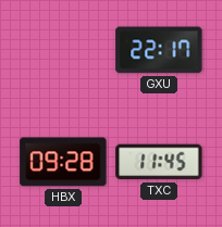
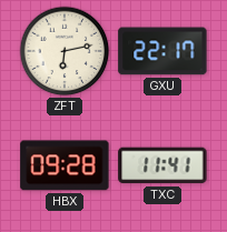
ZFT: none -> 6:13 (65, 51)
TXC: 11:45 -> 11:41 (162, 165)
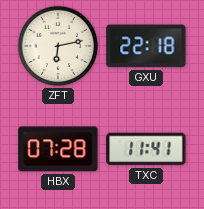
GXU: 22:17 -> 22:18 (146, 46)
HBX: 09:28 -> 07:28 (58, 149)
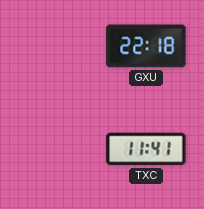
ZFT: 6:13 -> none (58, 46)
HBX: 07:28 -> none (58, 149)
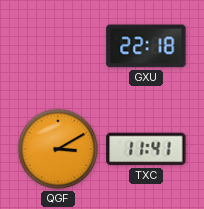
QGF: none -> 3:10 (58, 149)
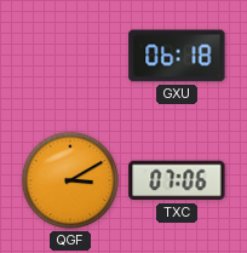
GXU: 22:18 -> 06:18 (177, 56)
TXC: 11:41 -> 07:06 (177, 180)
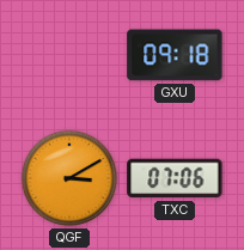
GXU: 06:18 -> 09:18 (175, 55)
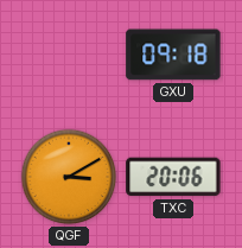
TXC: 07:06 -> 20:06 (173, 177)
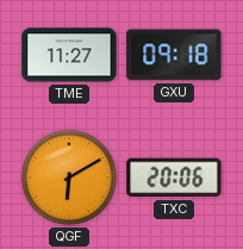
TME: none -> 11:27 (69, 55)
QGF: 3:10 -> 6:10 (69, 178)
